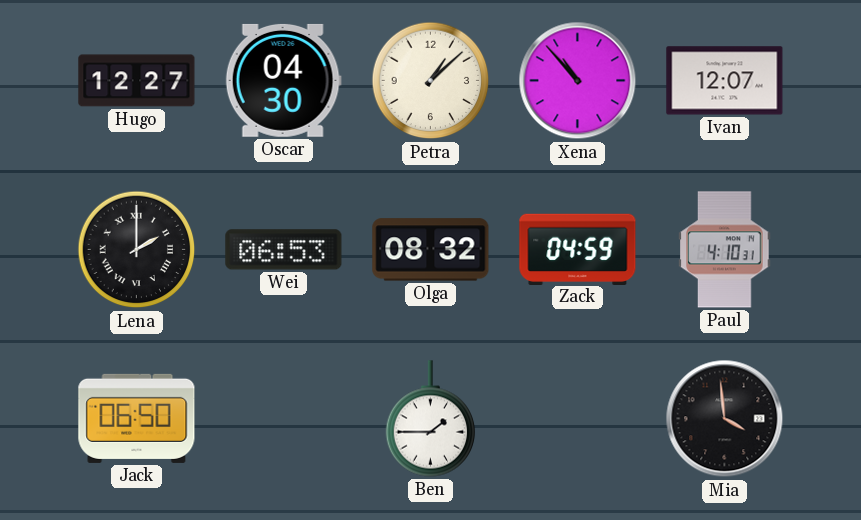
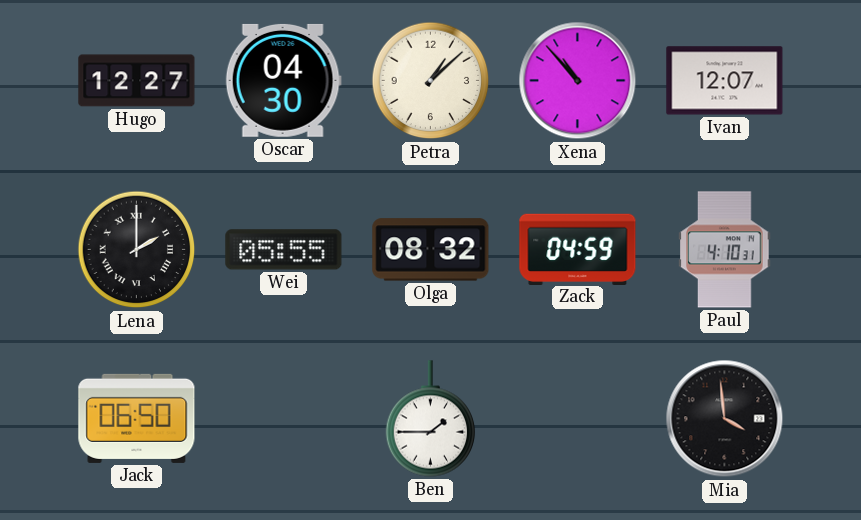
Wei: 06:53 -> 05:55 (284, 250)
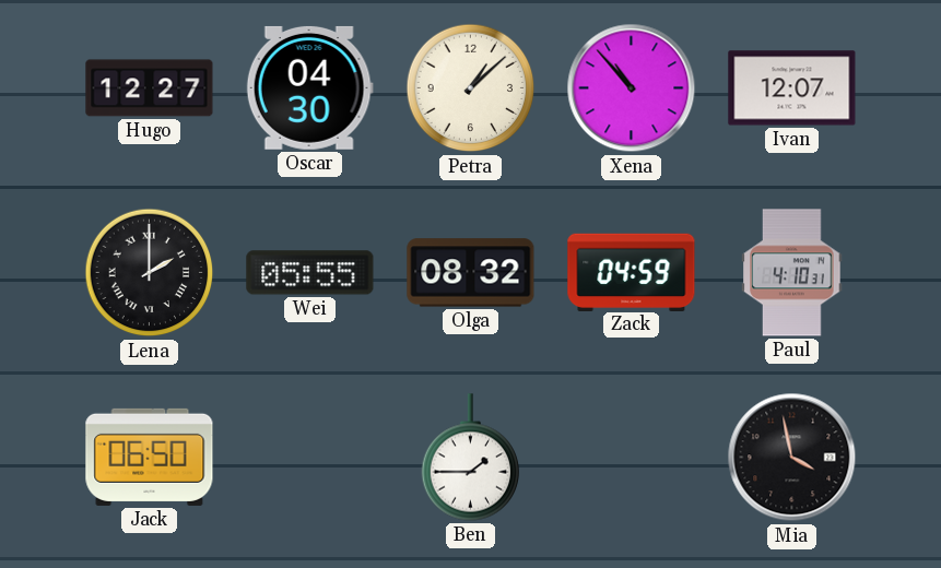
Mia: 3:59 -> 3:58 (792, 458)
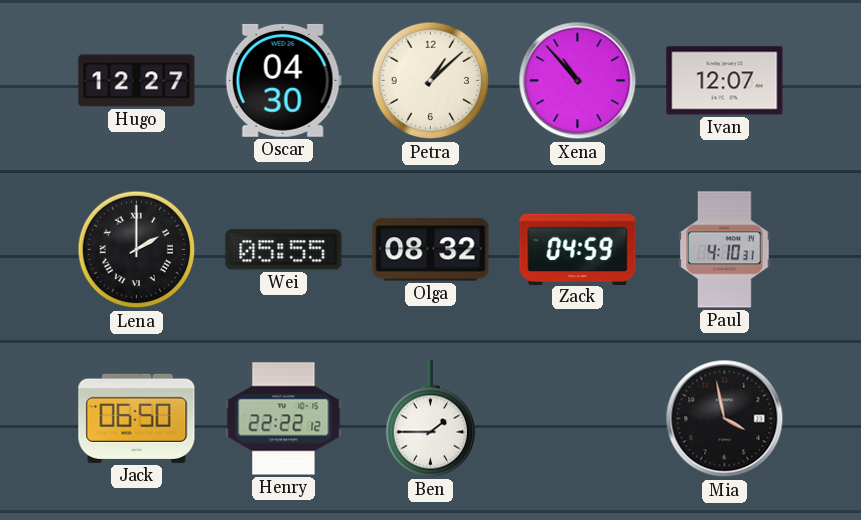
Henry: none -> 22:22 (284, 419)
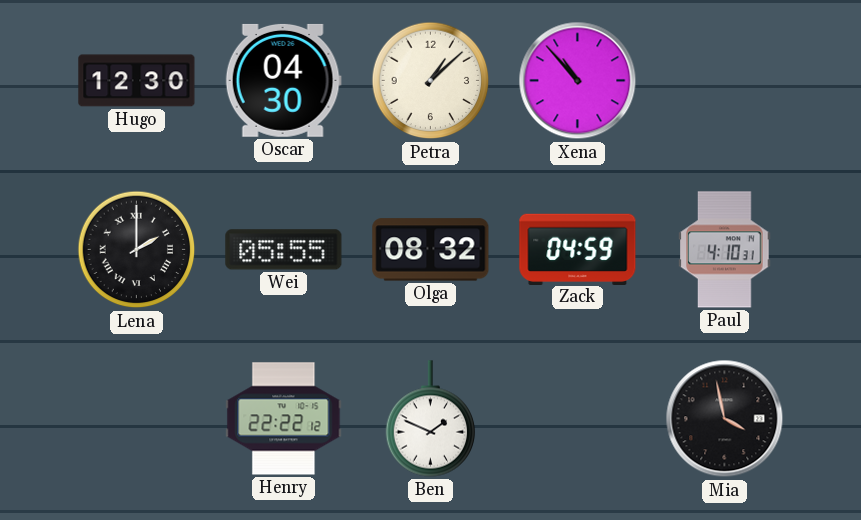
Hugo: 12:27 -> 12:30 (137, 81)
Ivan: 12:07 -> none (725, 81)
Jack: 06:50 -> none (137, 418)
Ben: 1:45 -> 1:49 (431, 419)
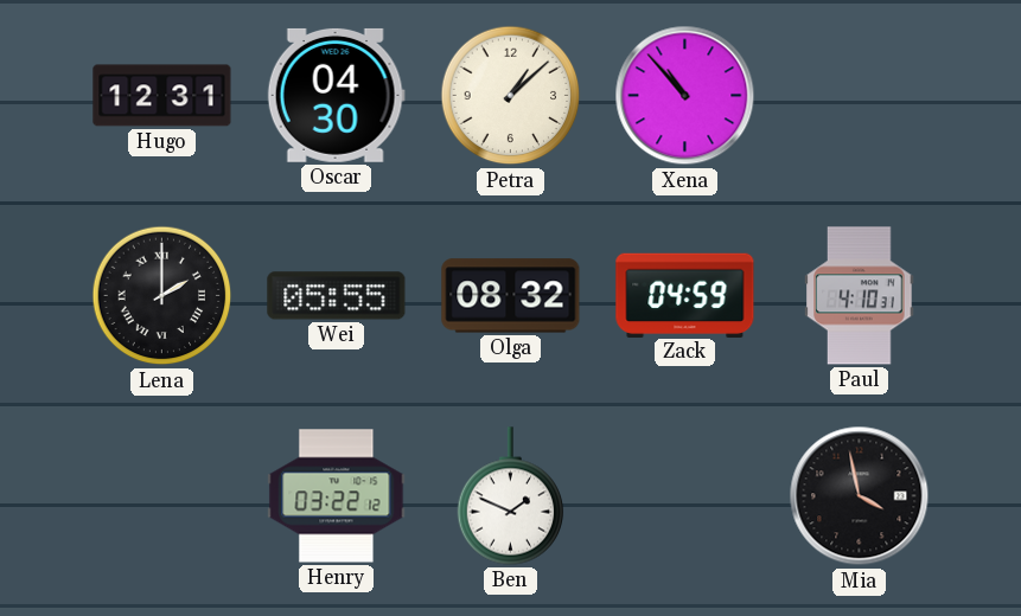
Hugo: 12:30 -> 12:31 (162, 96)
Henry: 22:22 -> 03:22 (337, 496)
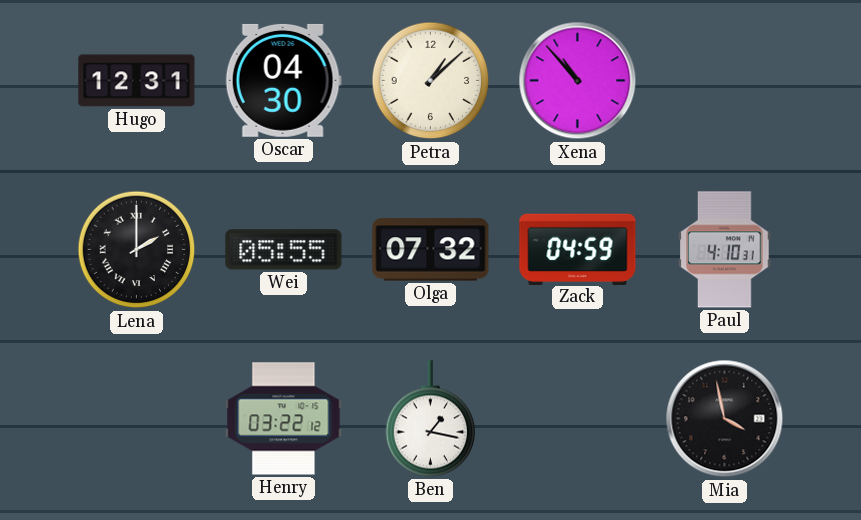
Olga: 08:32 -> 07:32 (431, 250)
Ben: 1:49 -> 1:17 (431, 419)
